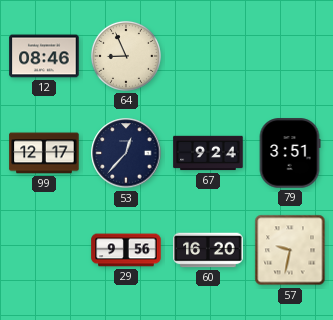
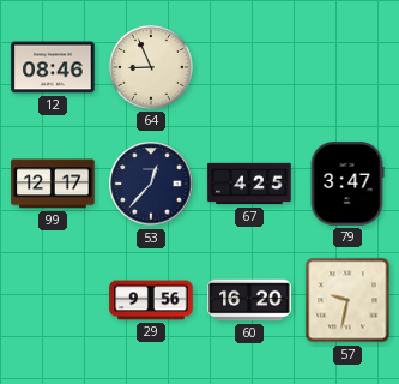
67: 9:24 -> 4:25 (249, 184)
79: 3:51 -> 3:47 (347, 184)
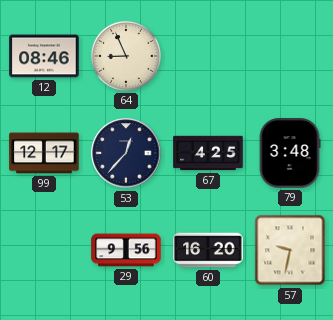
79: 3:47 -> 3:48 (290, 153)
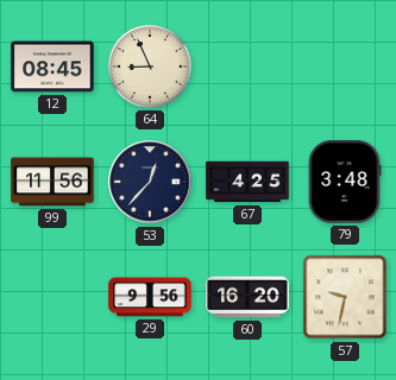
12: 08:46 -> 08:45 (52, 66)
99: 12:17 -> 11:56 (52, 182)
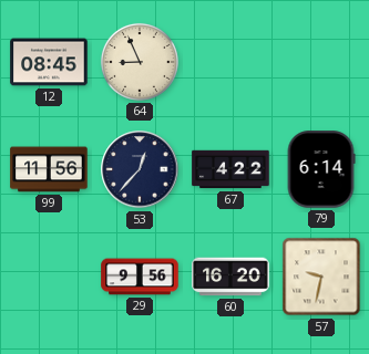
67: 4:25 -> 4:22 (230, 169)
79: 3:48 -> 6:14 (321, 169)
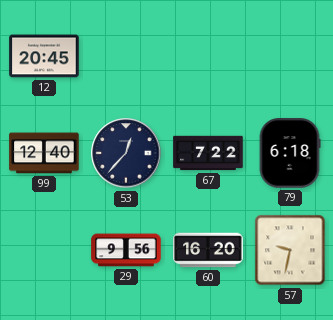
12: 08:45 -> 20:45 (44, 56)
64: 8:56 -> none (140, 62)
99: 11:56 -> 12:40 (44, 153)
67: 4:22 -> 7:22 (208, 153)
79: 6:14 -> 6:18 (290, 153)
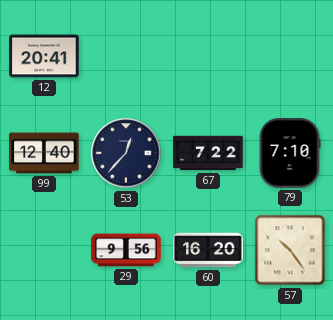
12: 20:45 -> 20:41 (44, 56)
79: 6:18 -> 7:10 (290, 153)
57: 9:32 -> 10:24 (290, 250)
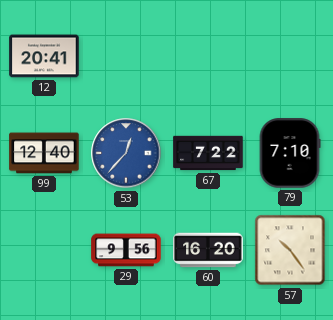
53 dial: navy -> blue (126, 153)
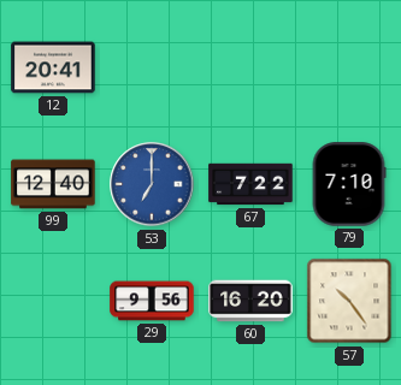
53: 12:37 -> 7:00 (152, 184)
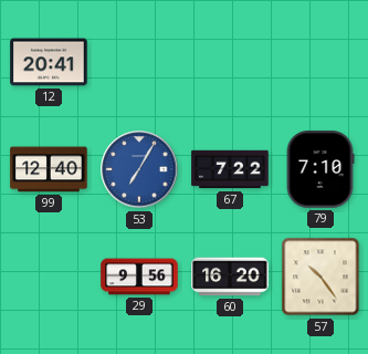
53: 7:00 -> 7:05 (139, 169)
